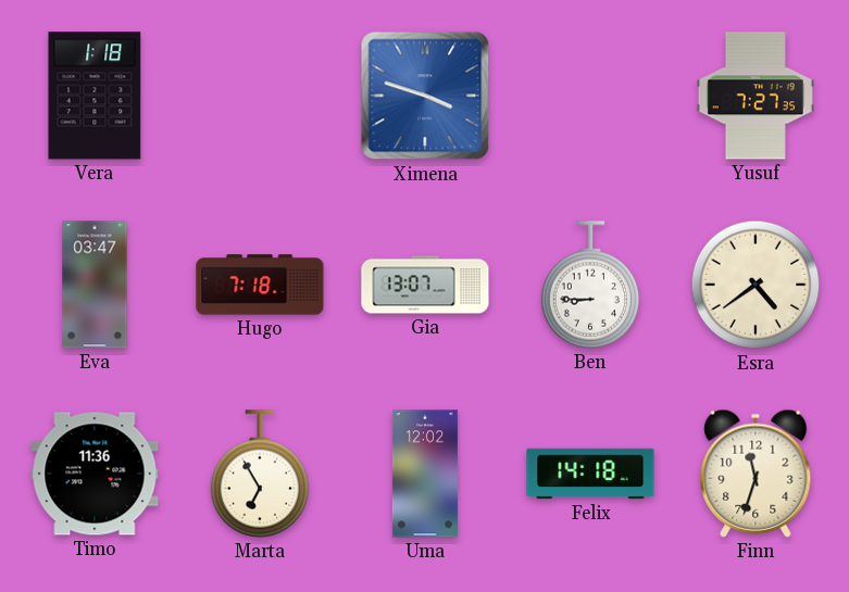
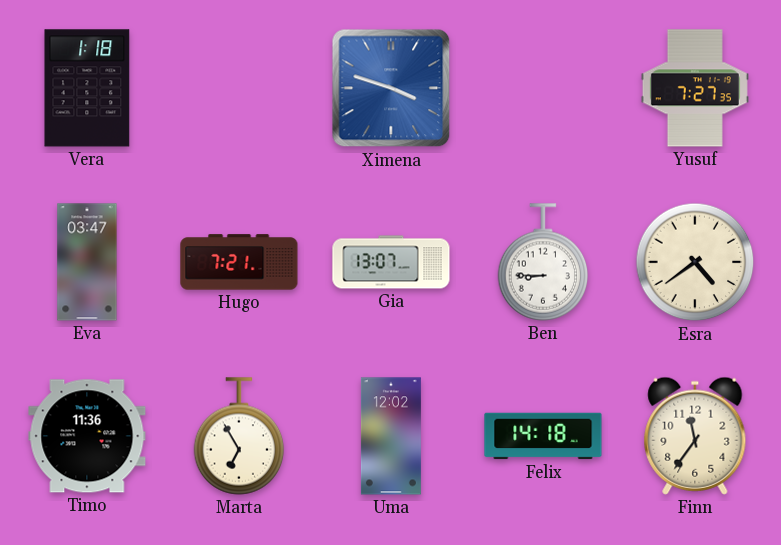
Hugo: 7:18 -> 7:21 (239, 262)
Finn: 11:33 -> 11:36 (695, 436)
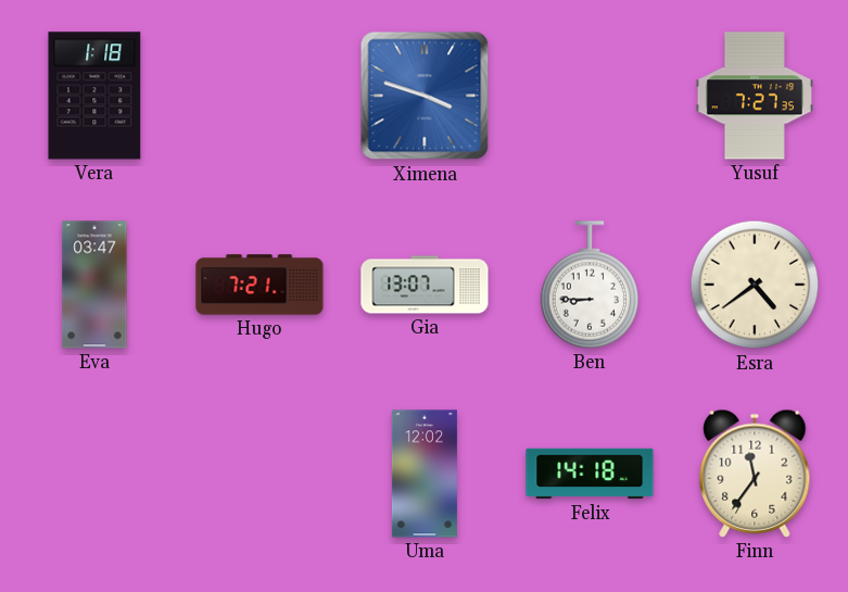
Timo: 11:36 -> none (87, 436)
Marta: 6:55 -> none (239, 436)
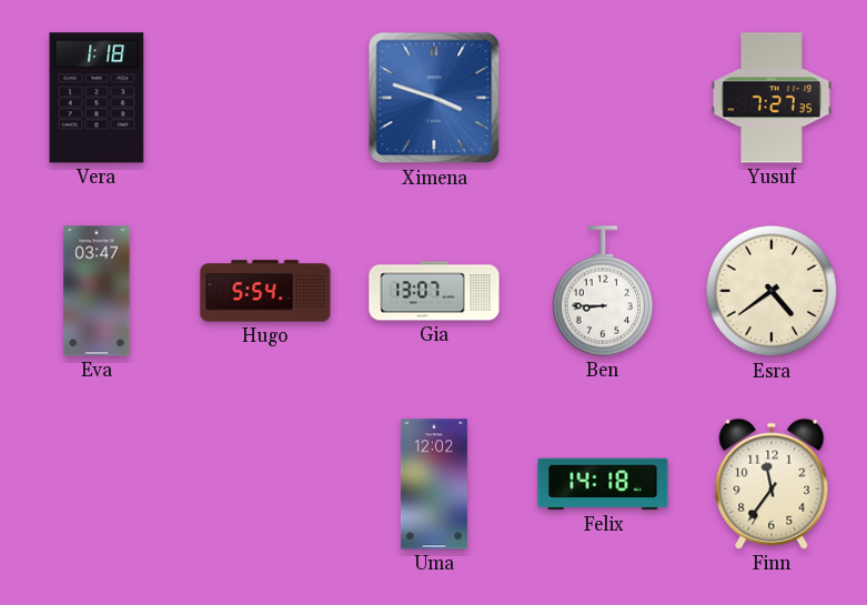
Hugo: 7:21 -> 5:54 (265, 291)
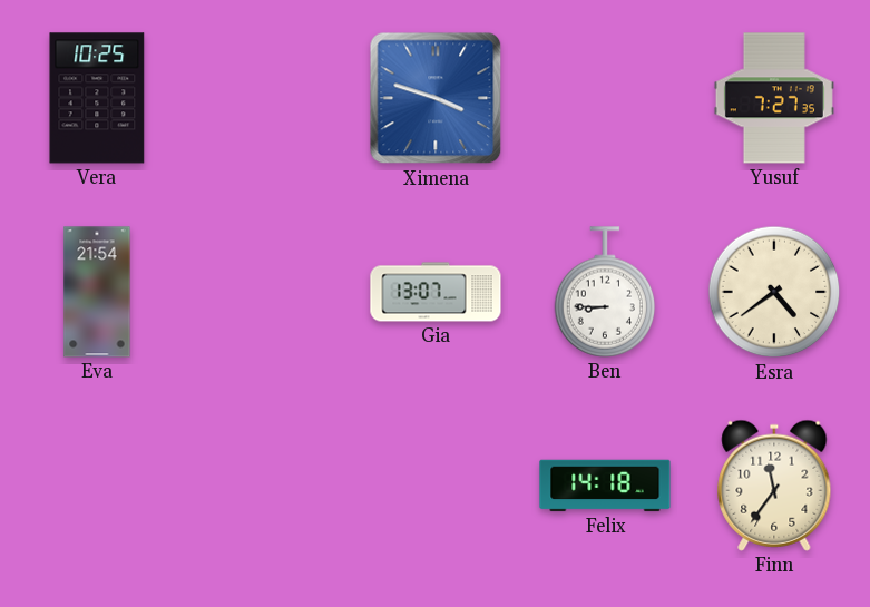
Vera: 1:18 -> 10:25 (97, 98)
Eva: 03:47 -> 21:54 (97, 292)
Hugo: 5:54 -> none (265, 291)
Uma: 12:02 -> none (434, 484)
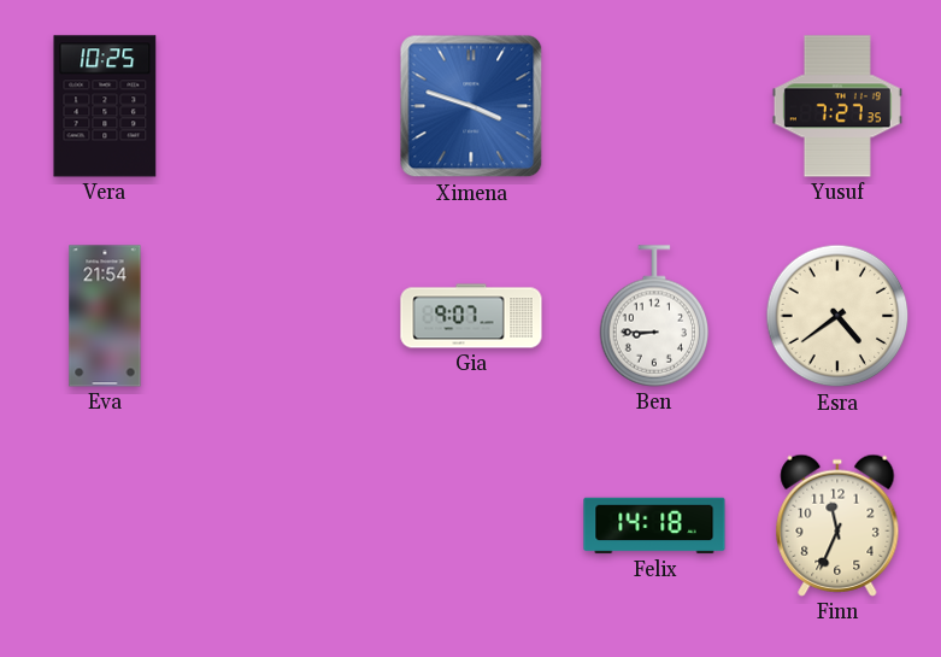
Gia: 13:07 -> 9:07 (471, 316)
Finn: 11:36 -> 11:34 (837, 526)
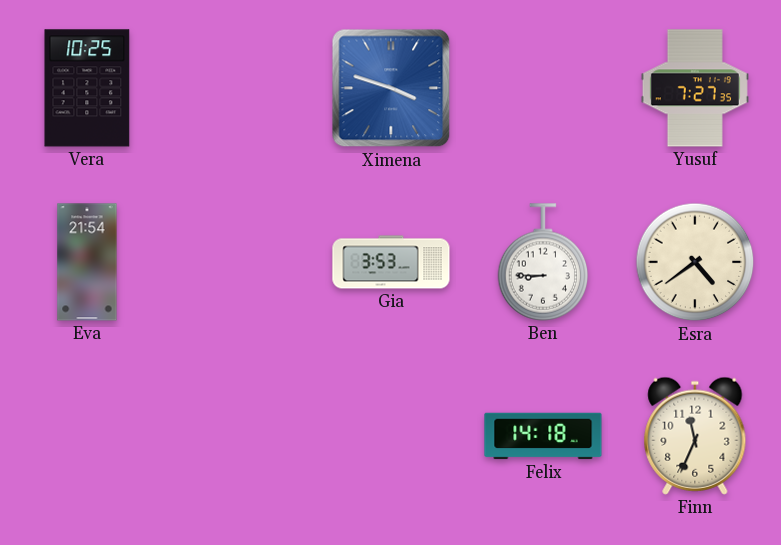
Gia: 9:07 -> 3:53 (391, 262)
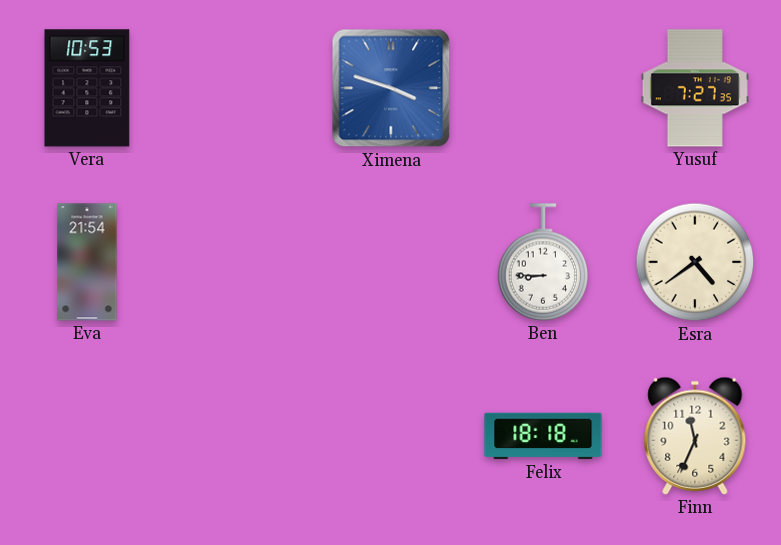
Vera: 10:25 -> 10:53 (87, 88)
Gia: 3:53 -> none (391, 262)
Felix: 14:18 -> 18:18 (543, 436)
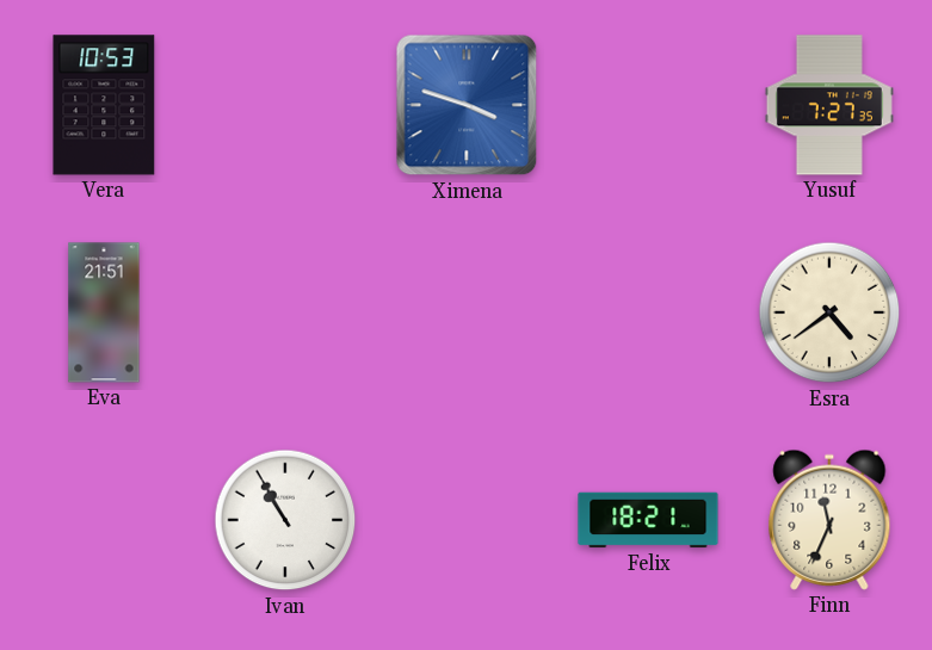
Eva: 21:54 -> 21:51 (104, 312)
Ben: 8:45 -> none (543, 262)
Ivan: none -> 10:55 (285, 520)
Felix: 18:18 -> 18:21 (648, 520)
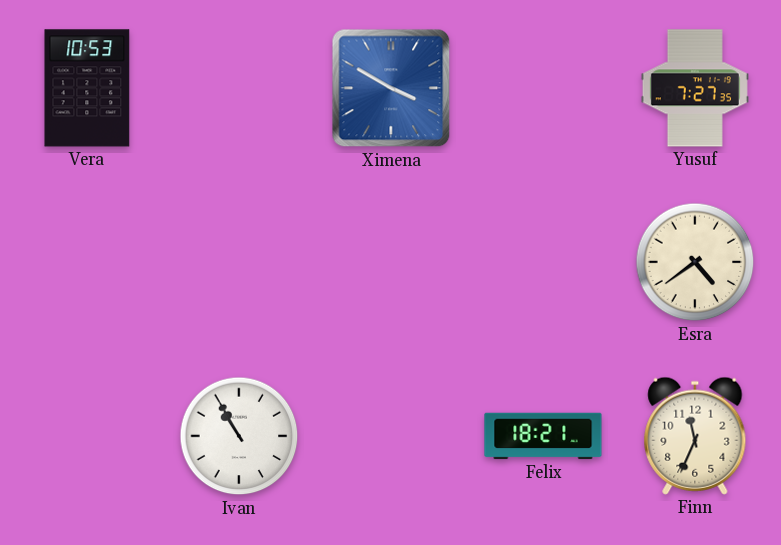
Ximena: 3:48 -> 3:50 (391, 88)
Eva: 21:51 -> none (104, 312)
